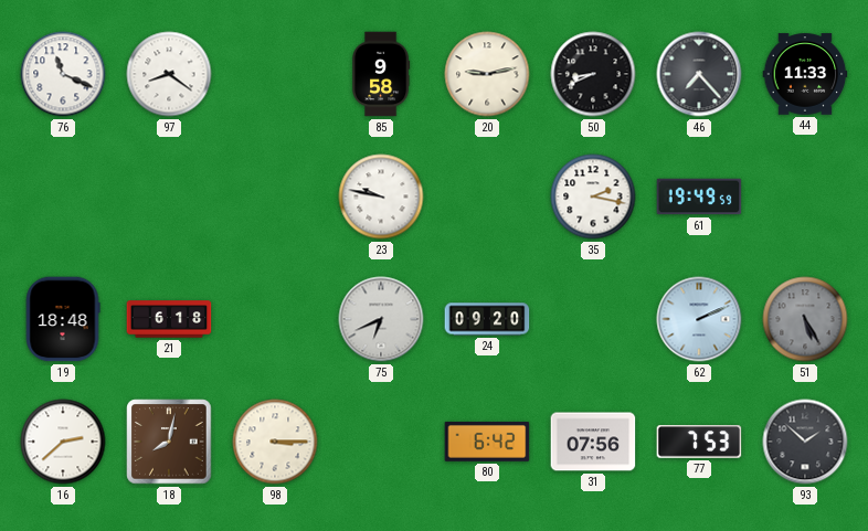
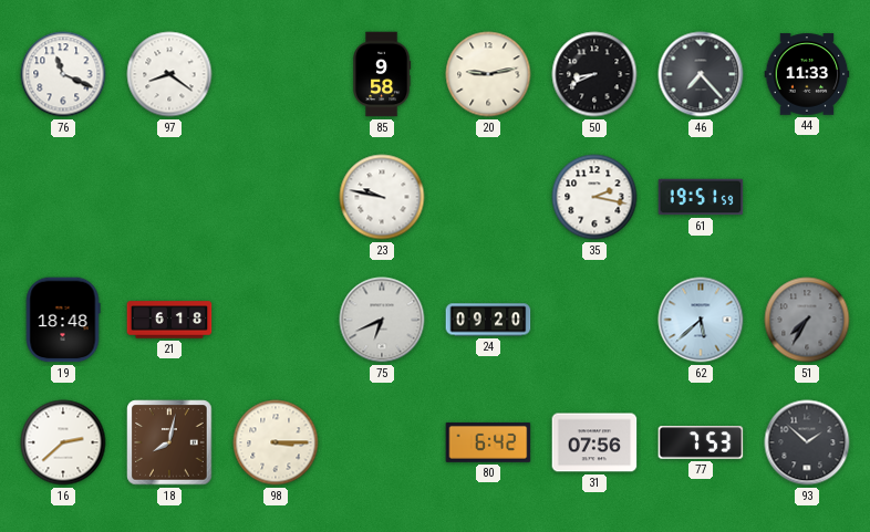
61: 19:49 -> 19:51 (701, 197)
62: 2:11 -> 5:38 (701, 320)
51: 5:25 -> 7:35 (807, 320)
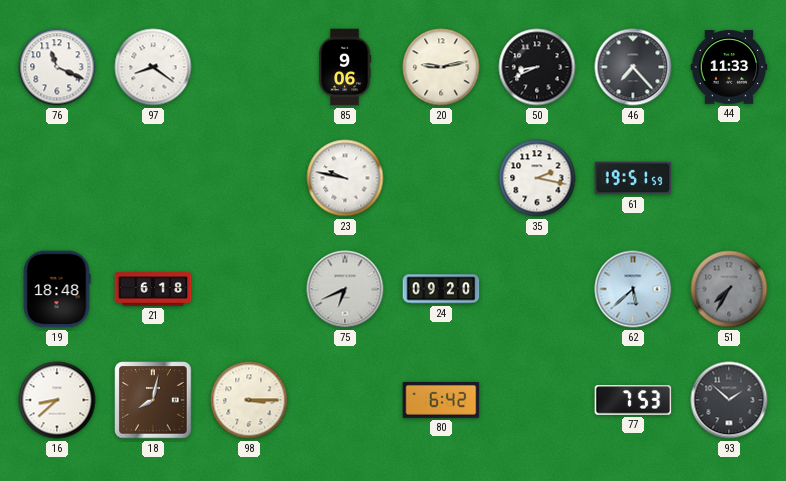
85: 9:58 -> 9:06 (346, 67)
16: 2:38 -> 8:38 (57, 400)
31: 07:56 -> none (594, 442)
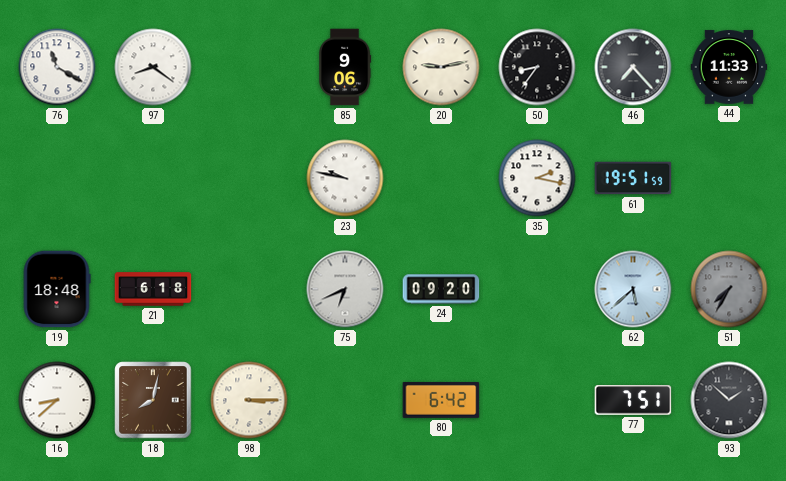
76: 11:19 -> 11:20 (57, 67)
50: 8:41 -> 8:36 (537, 67)
77: 7:53 -> 7:51 (633, 400)
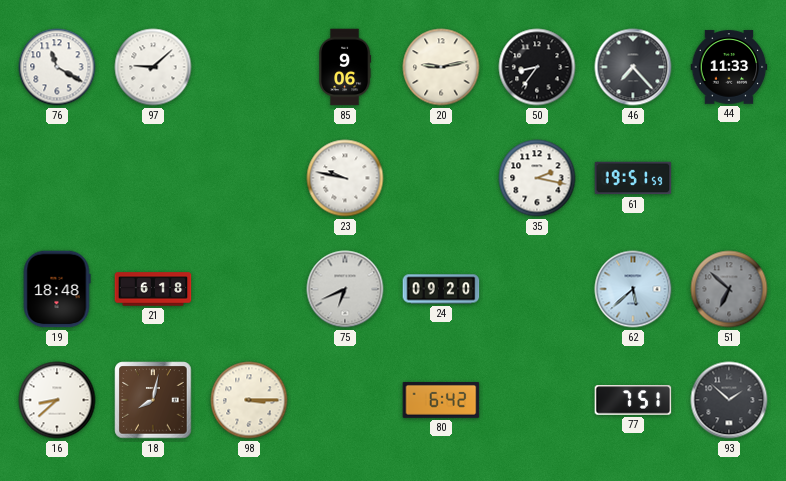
97: 8:21 -> 9:08 (153, 67)
51: 7:35 -> 6:52 (729, 289)
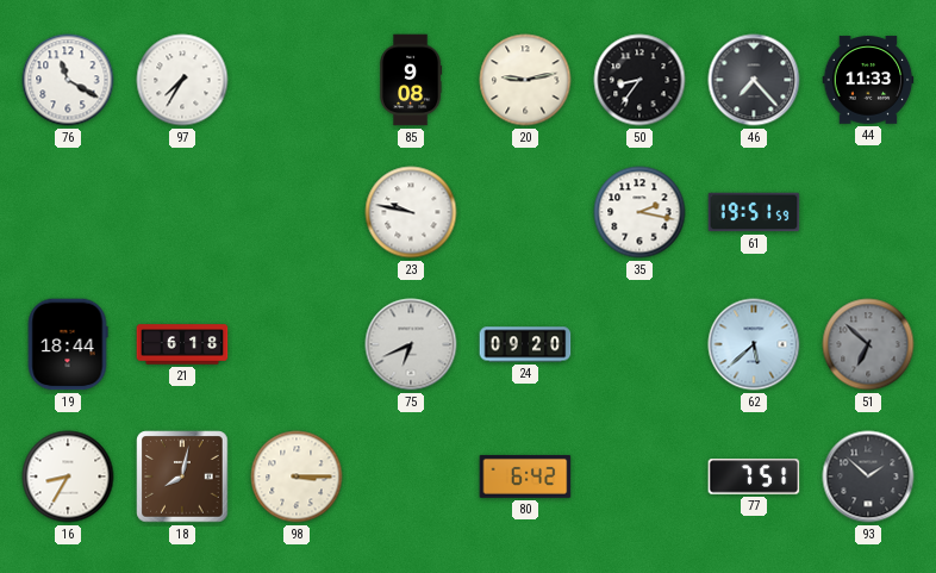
97: 9:08 -> 7:35 (182, 80)
85: 9:06 -> 9:08 (412, 80)
19: 18:48 -> 18:44 (68, 344)
16: 8:38 -> 8:35 (68, 477)
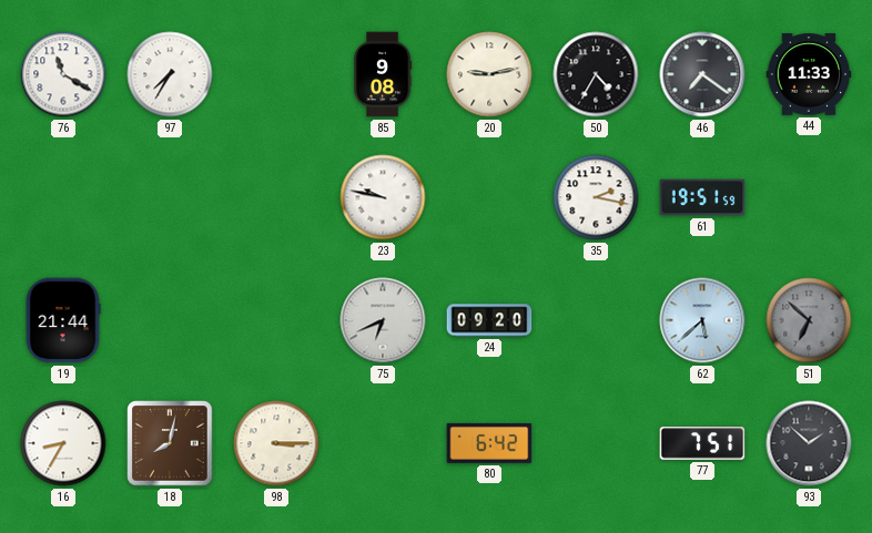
50: 8:36 -> 4:35 (596, 74)
46: 7:23 -> 7:21 (702, 74)
19: 18:44 -> 21:44 (63, 320)
21: 6:18 -> none (182, 344)
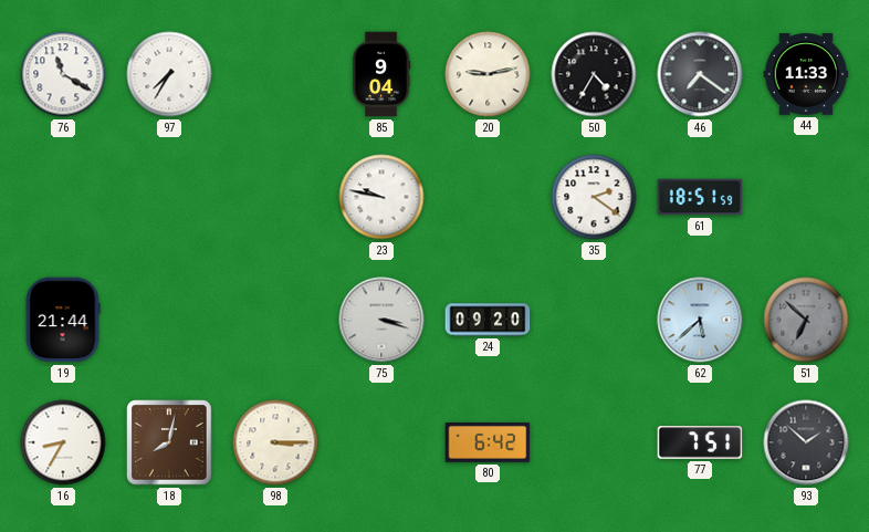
85: 9:08 -> 9:04 (383, 74)
35: 2:17 -> 2:21 (594, 197)
61: 19:51 -> 18:51 (700, 197)
75: 6:41 -> 3:18 (381, 320)
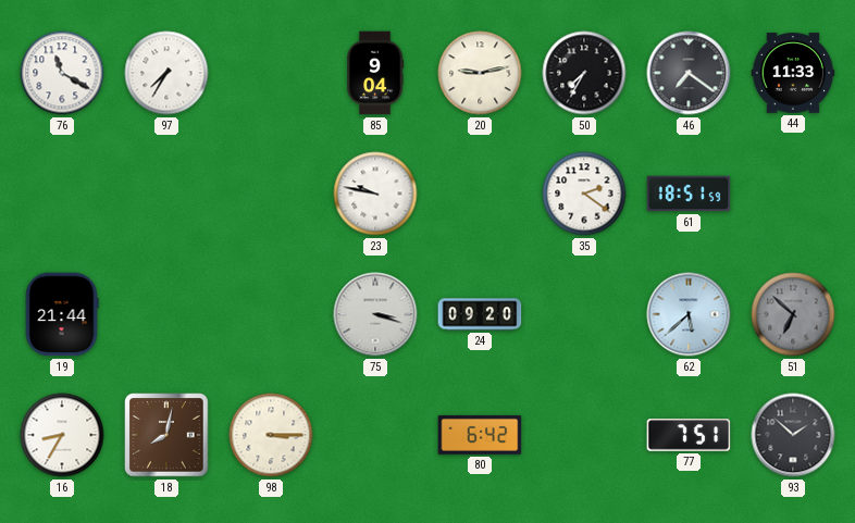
50: 4:35 -> 7:35 (584, 73)
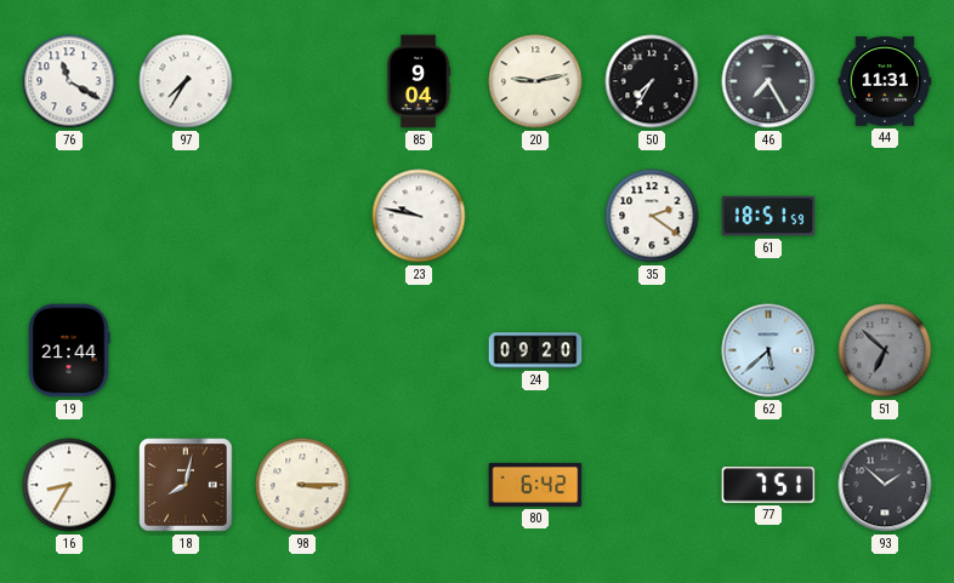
46: 7:21 -> 7:25 (768, 81)
44: 11:33 -> 11:31 (885, 81)
75: 3:18 -> none (375, 314)
